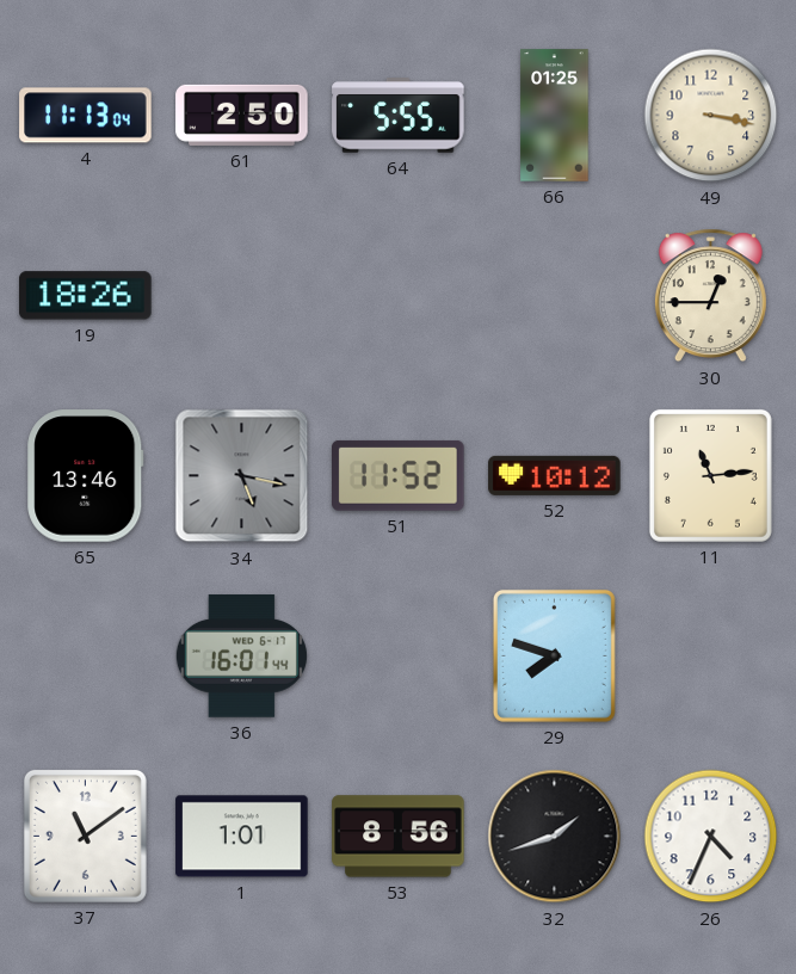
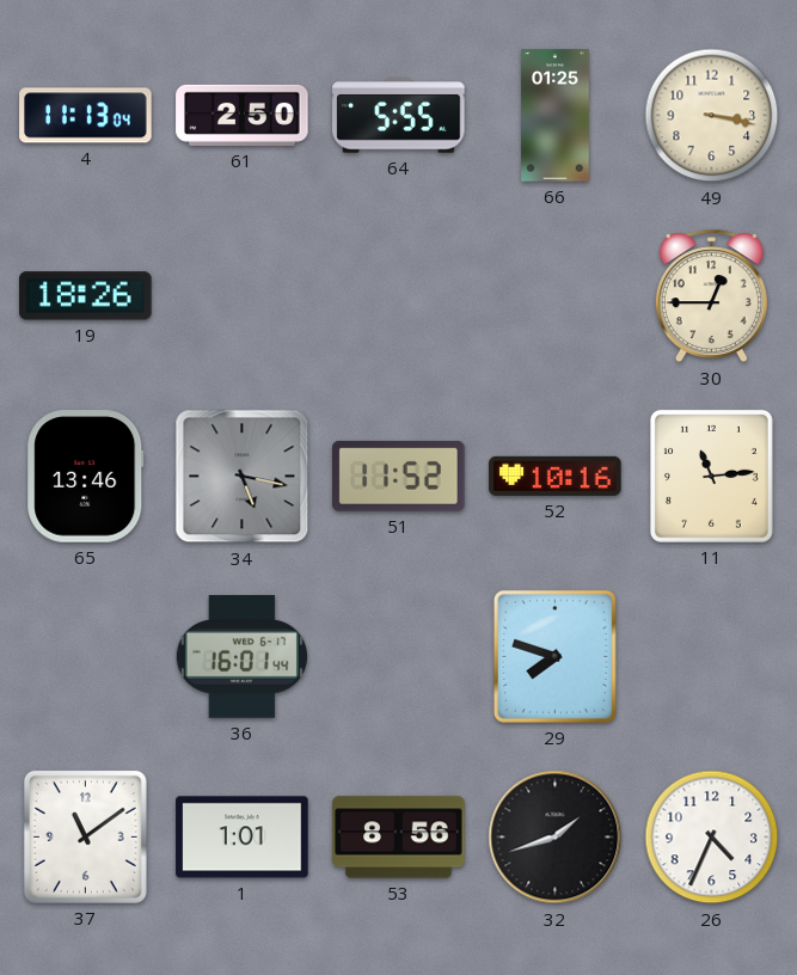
52: 10:12 -> 10:16 (556, 476)
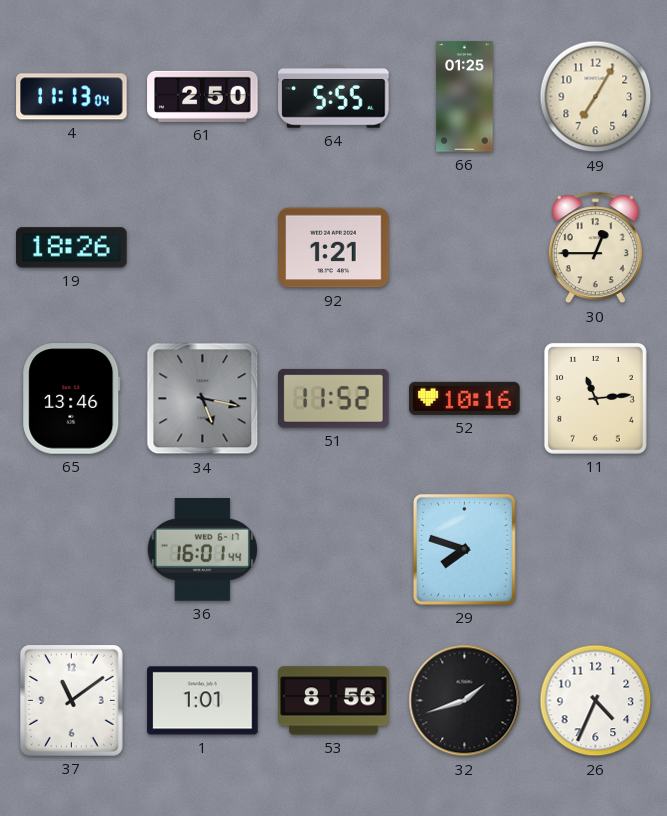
49: 3:17 -> 7:05 (596, 97)
92: none -> 1:21 (334, 248)
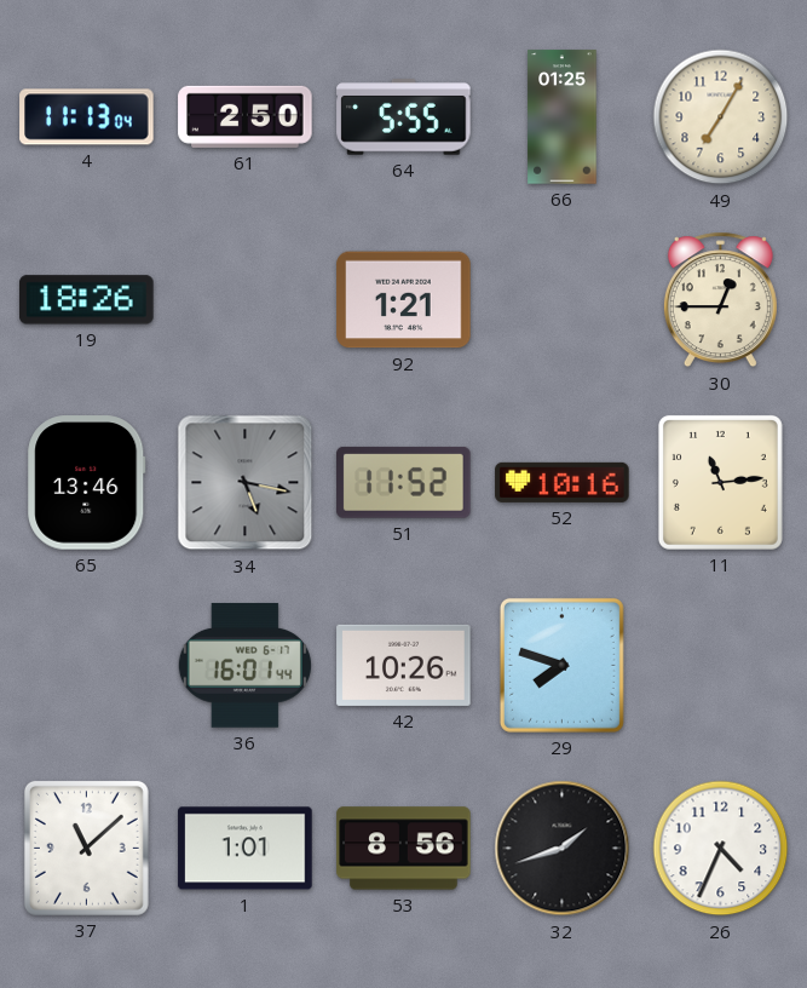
42: none -> 10:26 (404, 665)
37: 11:09 -> 11:08 (86, 848)
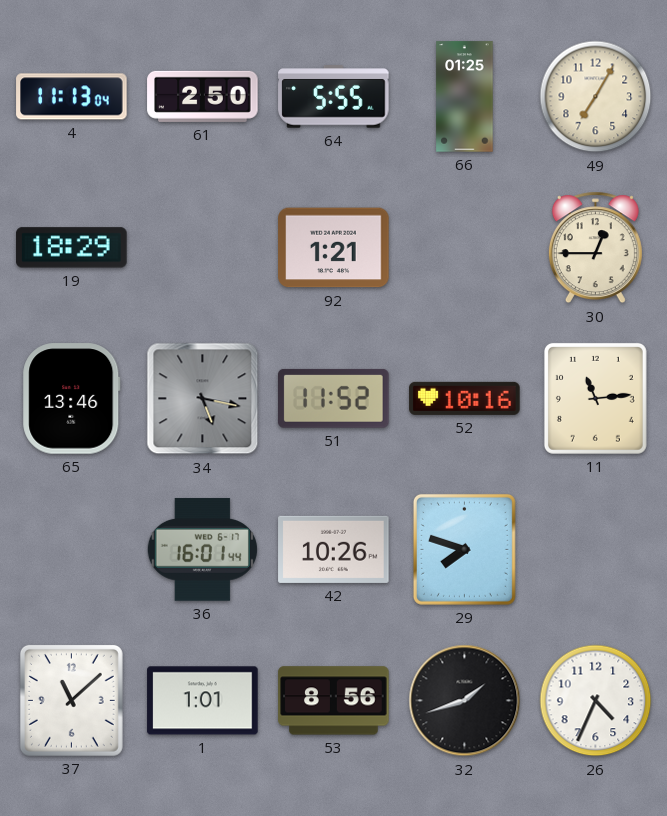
19: 18:26 -> 18:29 (72, 248)
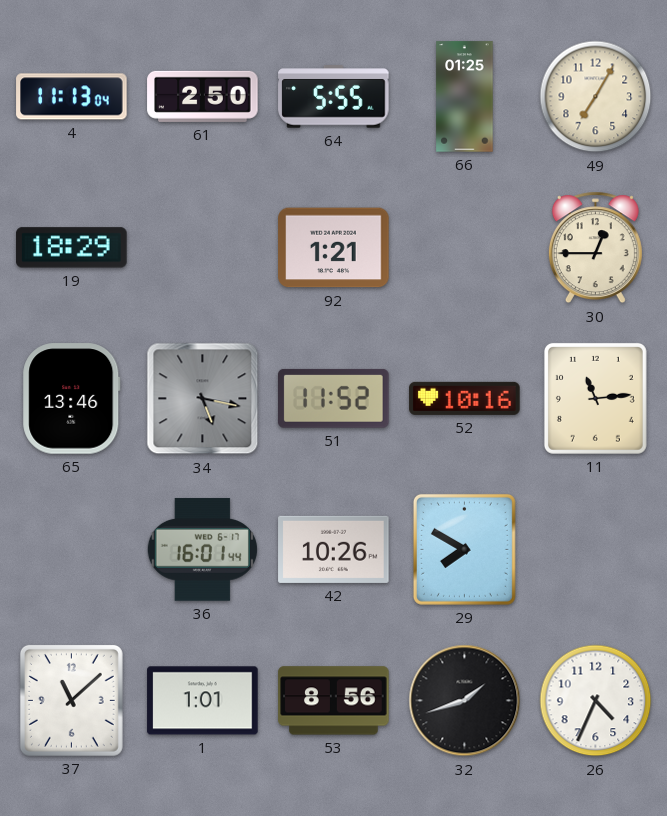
29: 7:48 -> 7:50 (464, 549)
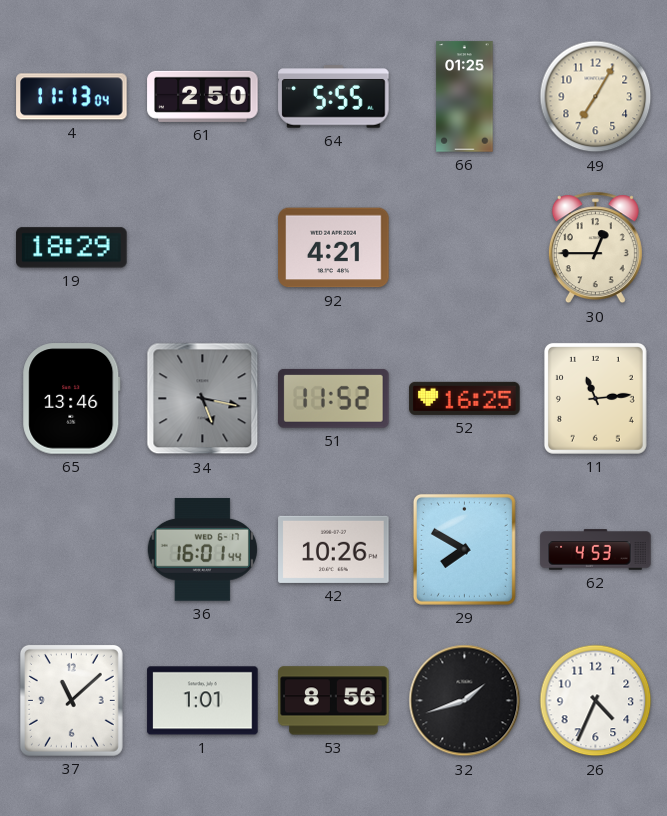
92: 1:21 -> 4:21 (334, 248)
52: 10:16 -> 16:25 (465, 398)
62: none -> 4:53 (596, 550)
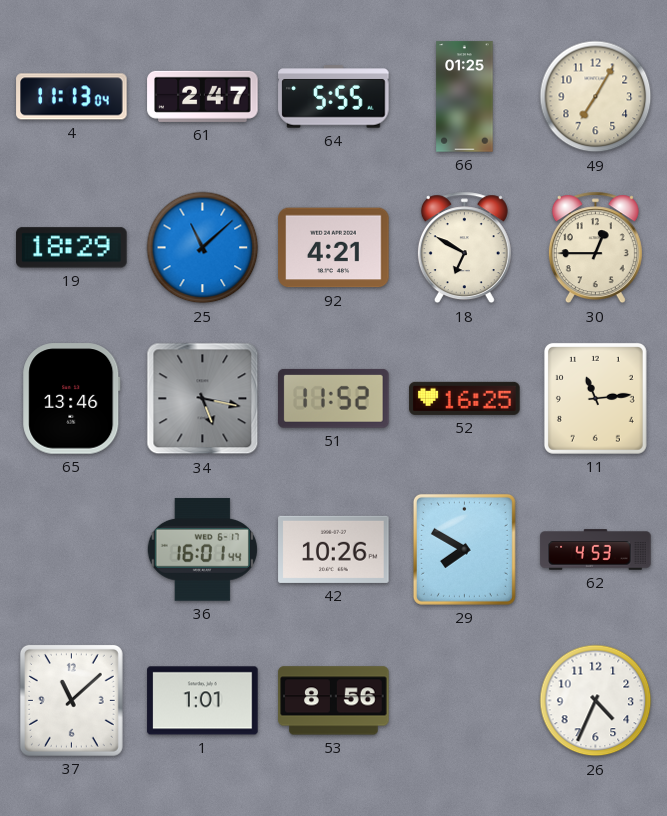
61: 2:50 -> 2:47 (203, 96)
25: none -> 11:08 (203, 248)
18: none -> 6:50 (464, 248)
32: 1:42 -> none (465, 701)
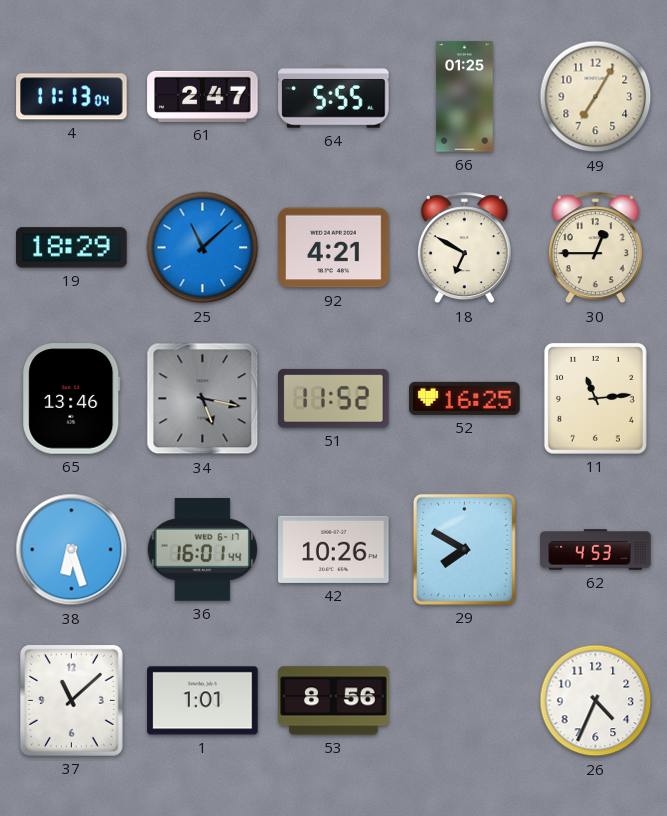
38: none -> 6:27 (72, 550)
